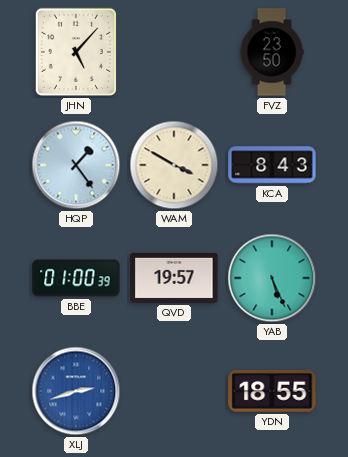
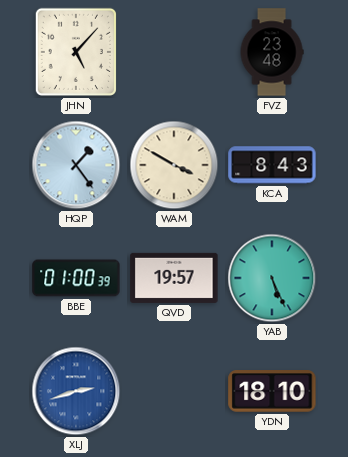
FVZ: 23:50 -> 23:48 (272, 52)
YDN: 18:55 -> 18:10 (272, 391)
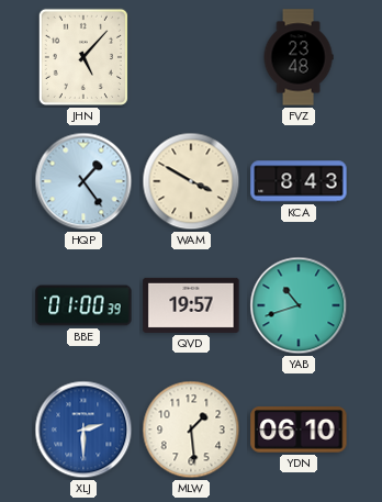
YAB: 5:26 -> 10:42 (299, 305)
XLJ: 2:42 -> 2:30 (83, 430)
MLW: none -> 1:29 (191, 430)
YDN: 18:10 -> 06:10 (299, 430)
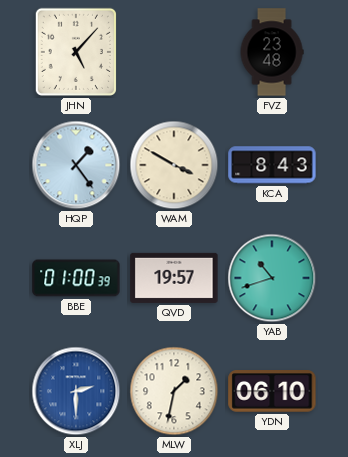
MLW: 1:29 -> 1:32 (174, 391)
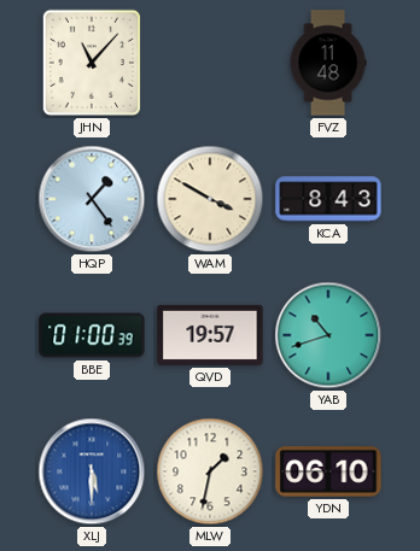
JHN: 5:07 -> 11:07 (92, 63)
FVZ: 23:48 -> 11:48 (328, 63)
XLJ: 2:30 -> 5:30 (92, 471)
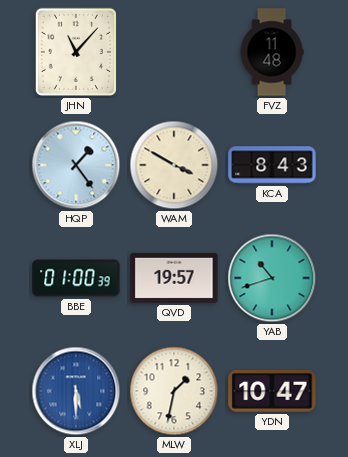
YDN: 06:10 -> 10:47 (272, 391)
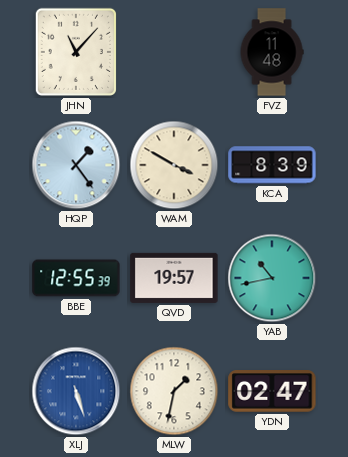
KCA: 8:43 -> 8:39 (272, 165)
BBE: 01:00 -> 12:55 (76, 278)
YAB: 10:42 -> 10:43 (272, 278)
XLJ: 5:30 -> 5:27 (76, 391)
YDN: 10:47 -> 02:47 (272, 391)
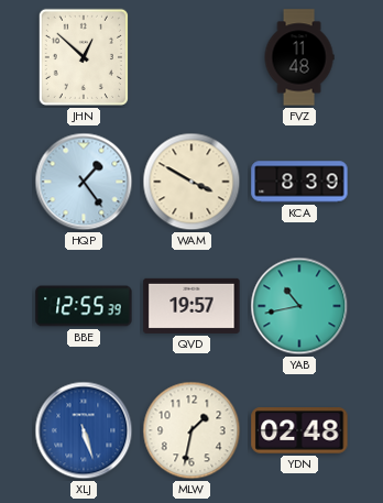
JHN: 11:07 -> 12:52 (84, 57)
YDN: 02:47 -> 02:48 (299, 430)
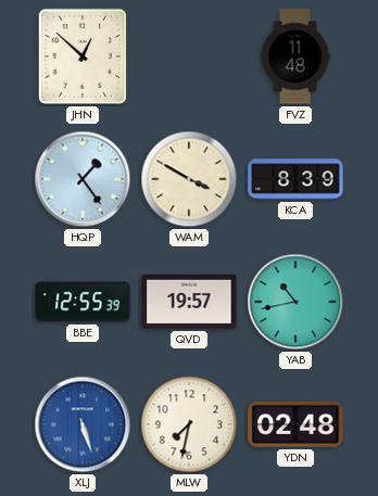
MLW: 1:32 -> 7:32 (189, 424)
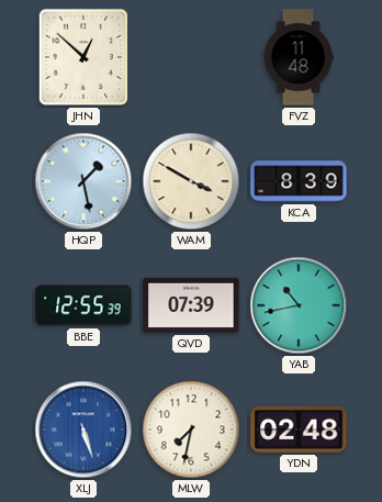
HQP: 1:24 -> 1:28 (83, 181)
QVD: 19:57 -> 07:39 (191, 305)
